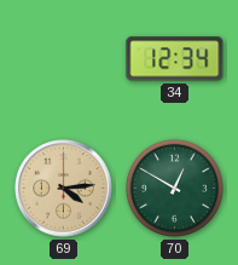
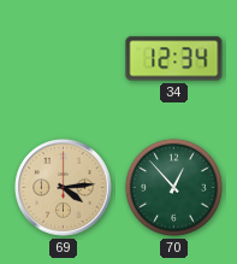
70: 12:50 -> 12:53 (173, 187)
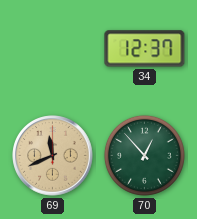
34: 12:34 -> 12:37 (145, 49)
69: 4:14 -> 11:41 (53, 156)
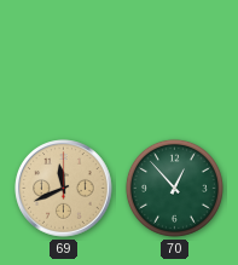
34: 12:37 -> none (145, 49)
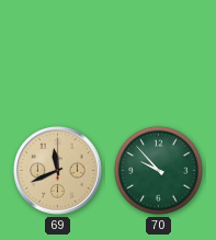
70: 12:53 -> 9:53 (158, 170)
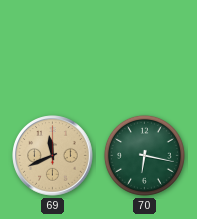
70: 9:53 -> 6:17 (144, 155)
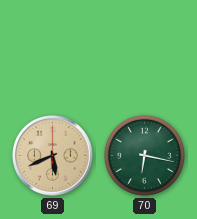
69: 11:41 -> 5:41 (53, 156)
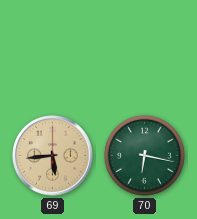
69: 5:41 -> 5:44 (53, 156)
